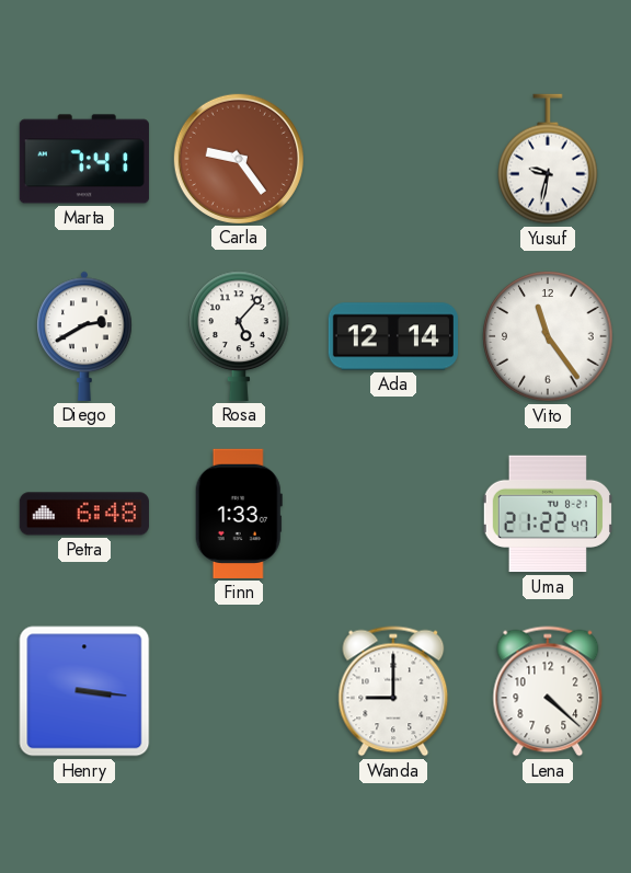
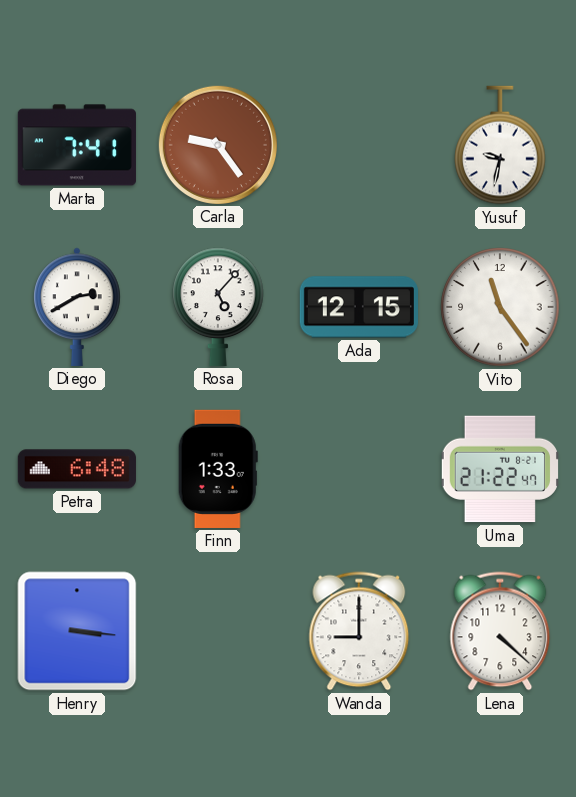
Ada: 12:14 -> 12:15 (358, 307)
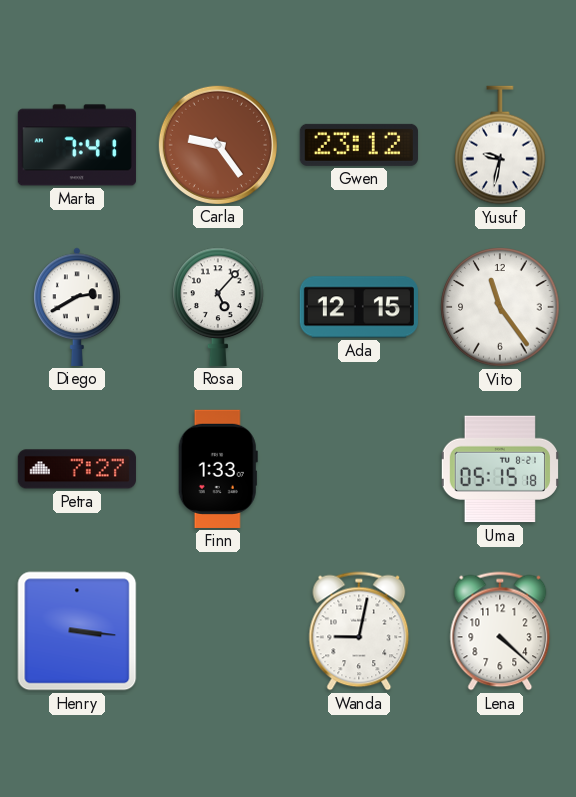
Gwen: none -> 23:12 (359, 145)
Petra: 6:48 -> 7:27 (77, 469)
Uma: 21:22 -> 05:15 (500, 469)
Wanda: 9:00 -> 9:02 (359, 631)
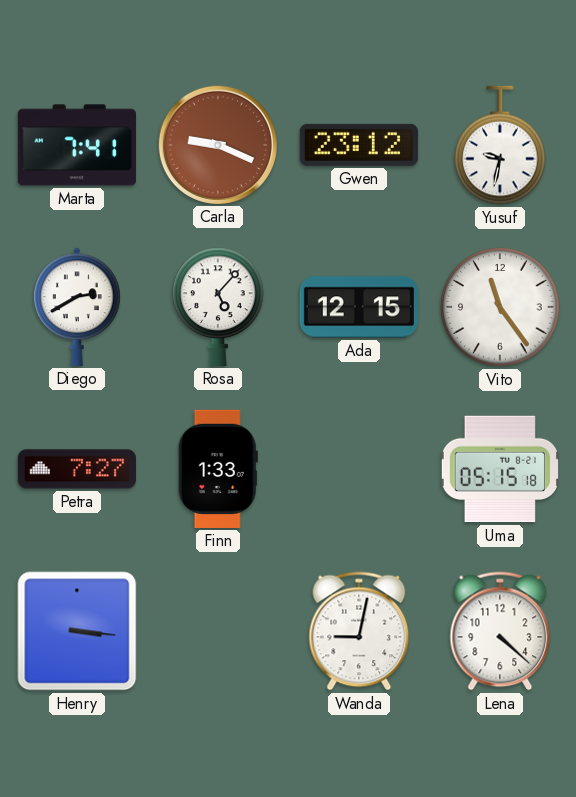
Carla: 9:24 -> 9:19 (218, 145)
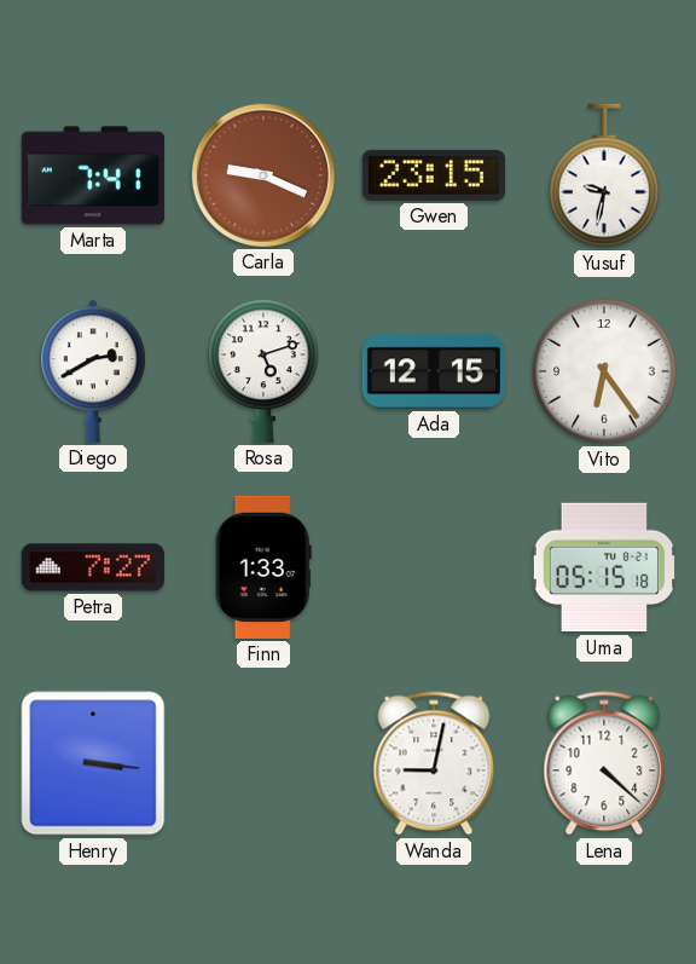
Gwen: 23:12 -> 23:15 (434, 175)
Rosa: 5:07 -> 5:12 (263, 371)
Vito: 11:24 -> 6:24 (604, 371)
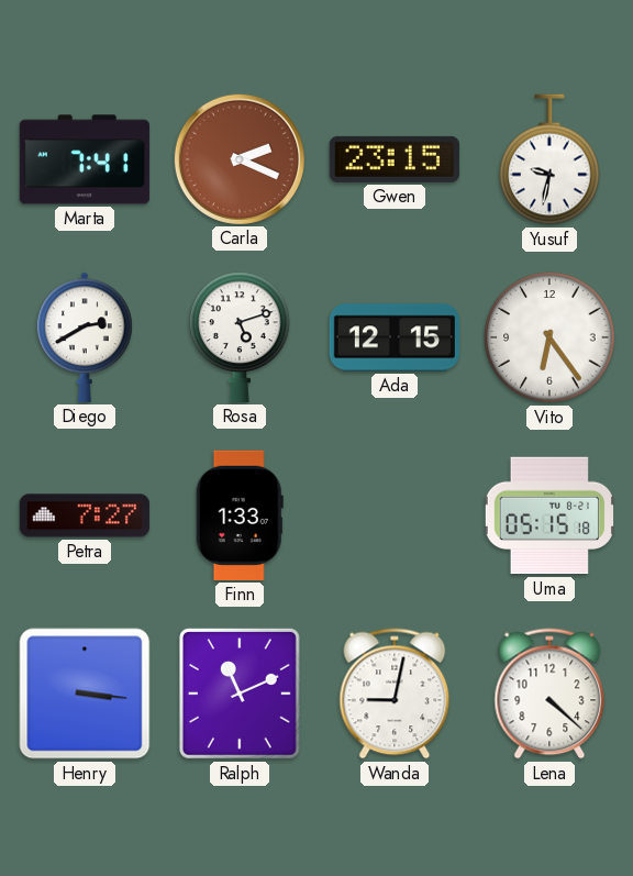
Carla: 9:19 -> 2:19 (240, 159)
Ralph: none -> 11:11 (240, 694)
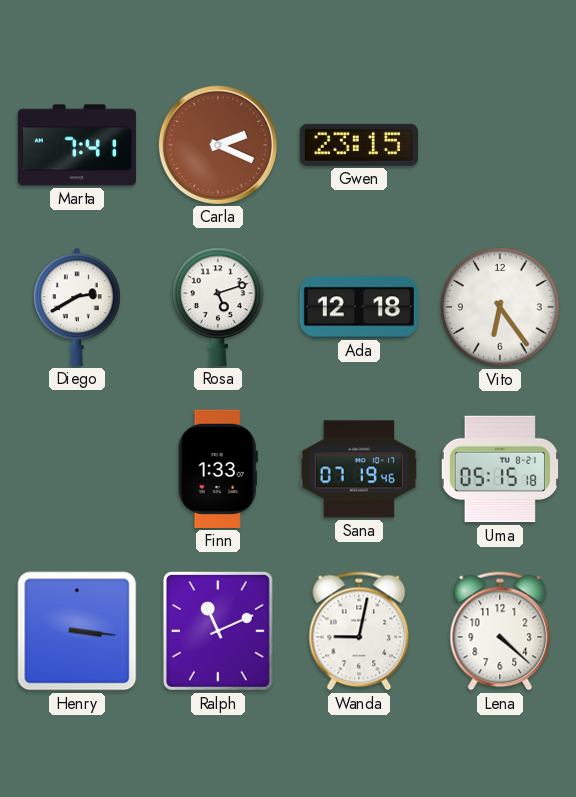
Yusuf: 9:32 -> none (549, 159)
Ada: 12:15 -> 12:18 (358, 307)
Petra: 7:27 -> none (85, 515)
Sana: none -> 07:19 (359, 469)
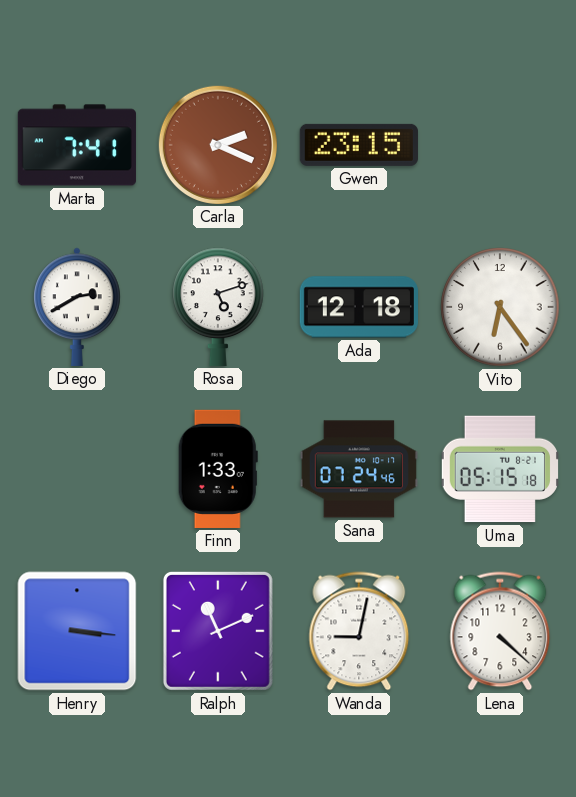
Sana: 07:19 -> 07:24 (359, 469)
